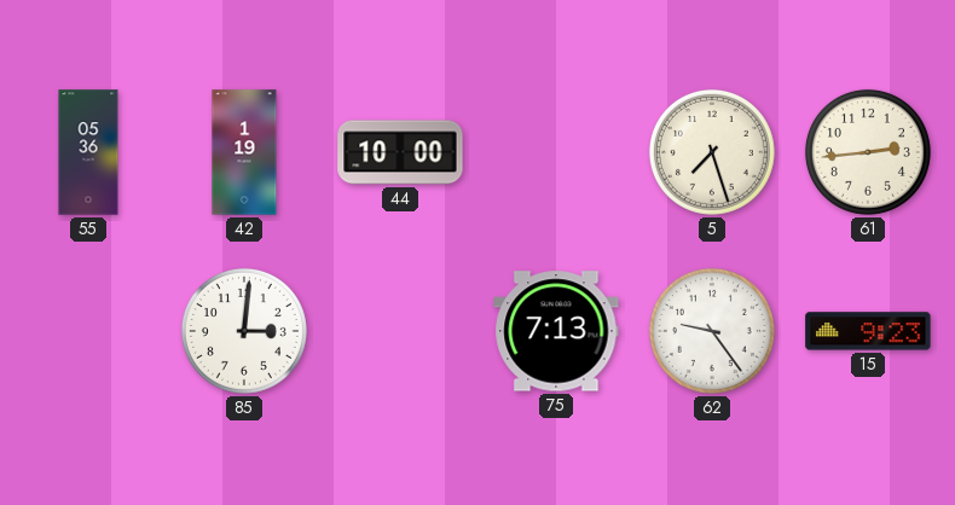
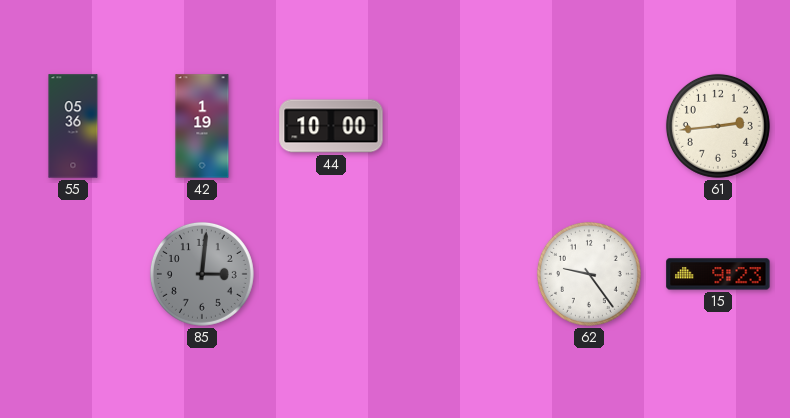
5: 7:27 -> none (712, 152)
85 dial: white -> grey (202, 274)
75: 7:13 -> none (556, 331)
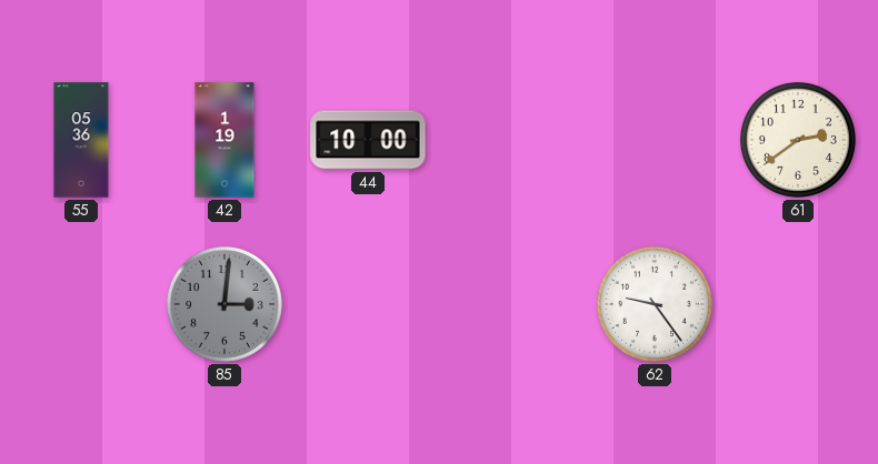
61: 2:44 -> 2:39 (798, 140)
15: 9:23 -> none (718, 274)
